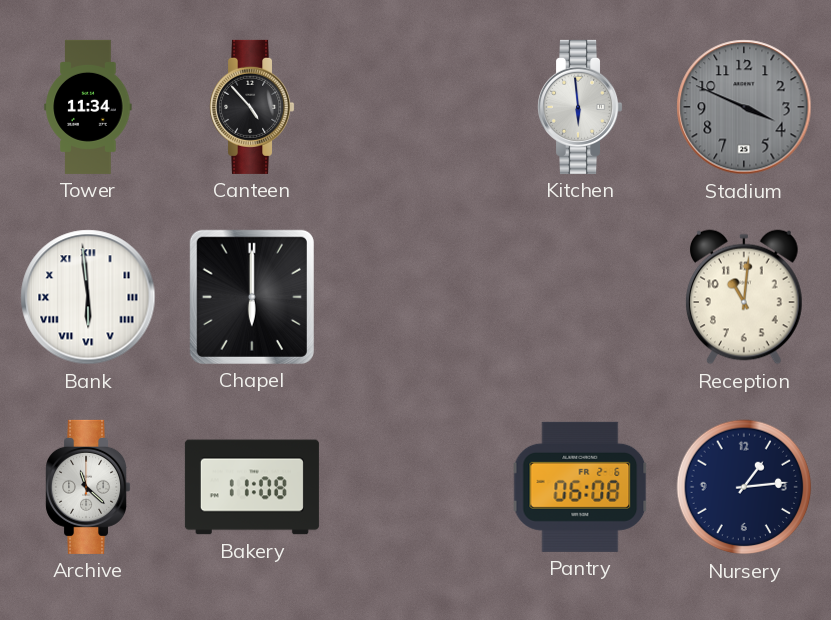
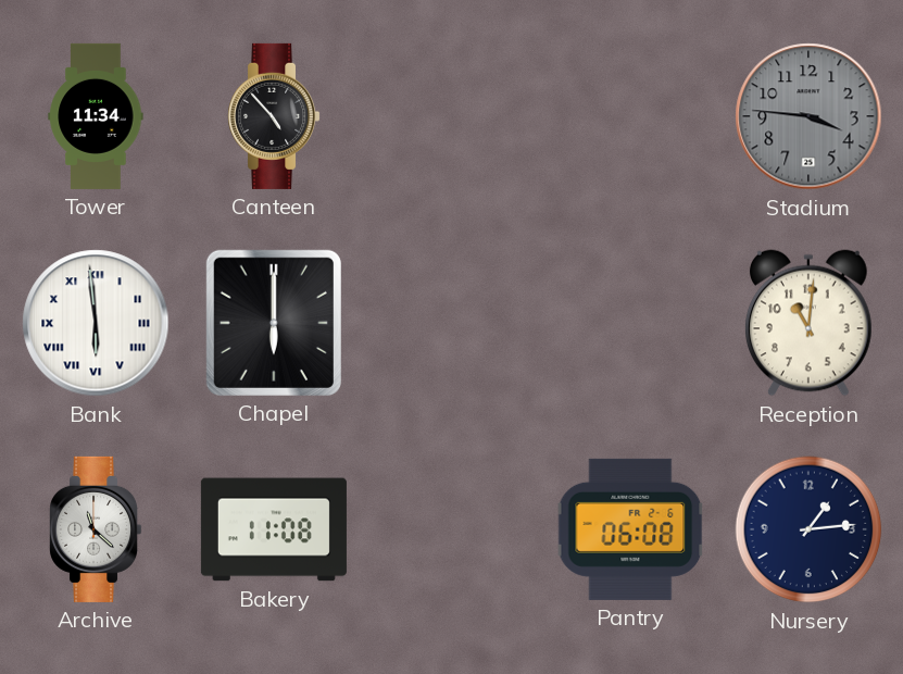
Kitchen: 5:59 -> none (580, 107)
Stadium: 3:49 -> 3:46 (808, 116)
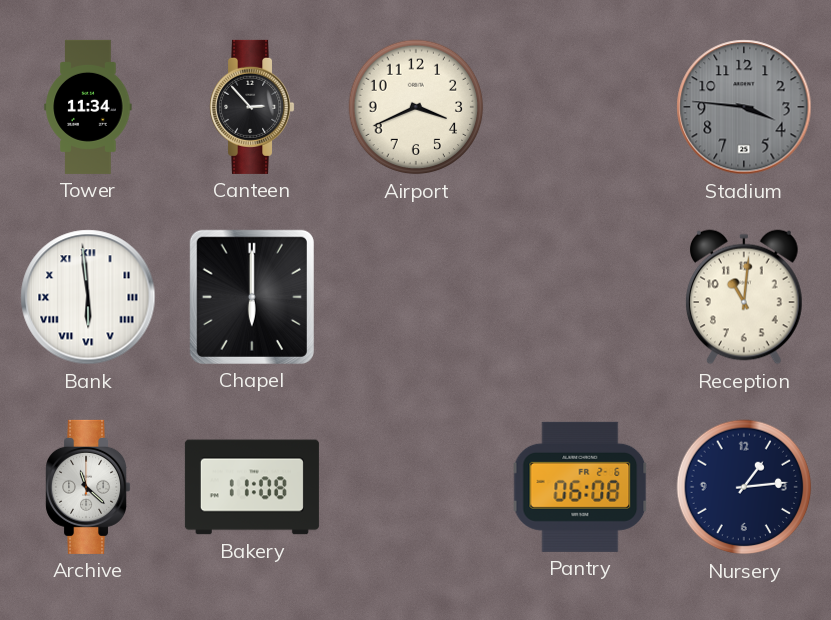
Canteen: 4:53 -> 2:53 (252, 107)
Airport: none -> 3:41 (416, 107)
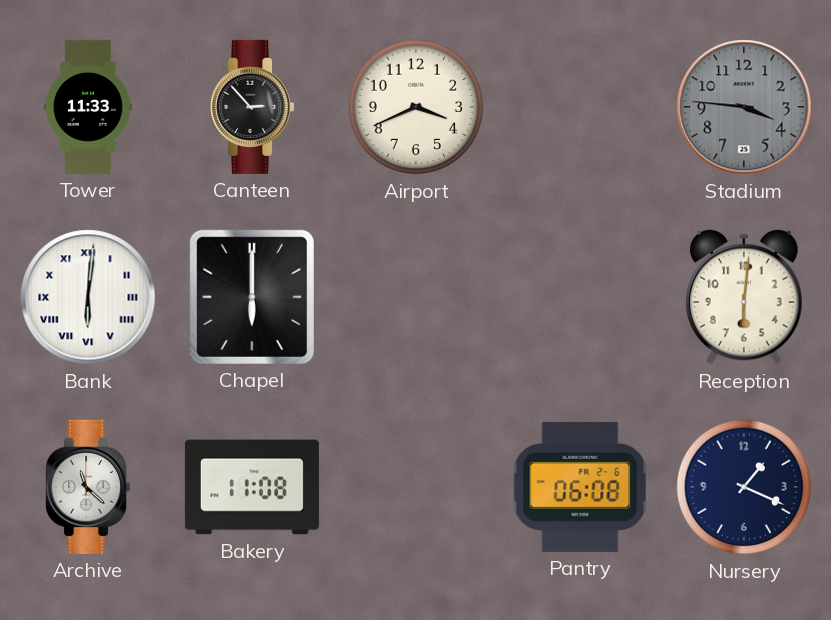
Tower: 11:34 -> 11:33 (88, 107)
Bank: 5:59 -> 6:01 (88, 297)
Reception: 11:01 -> 6:01 (744, 297)
Nursery: 1:14 -> 1:19 (744, 487)
